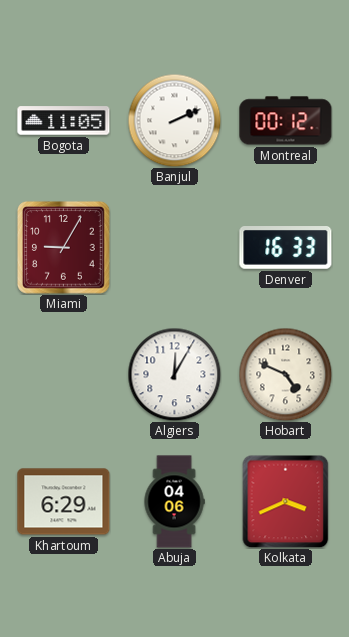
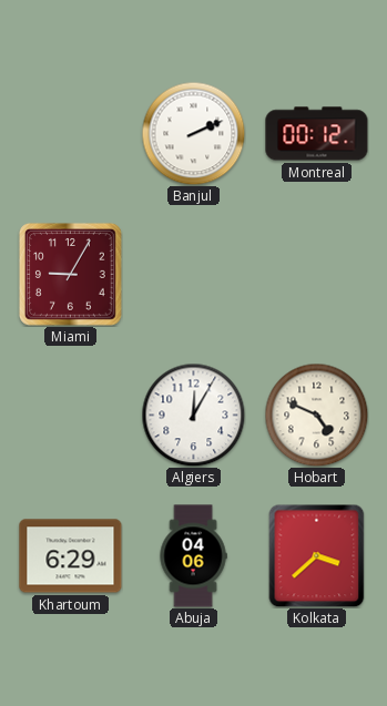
Bogota: 11:05 -> none (64, 121)
Denver: 16:33 -> none (286, 248)
Kolkata: 3:41 -> 3:38 (317, 555)
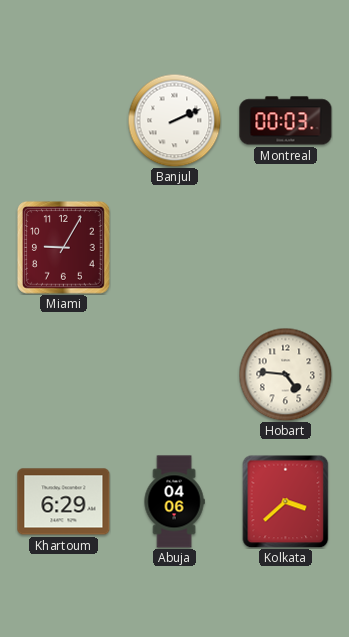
Montreal: 00:12 -> 00:03 (286, 121)
Algiers: 12:05 -> none (193, 415)
Hobart: 4:49 -> 4:46 (285, 374)
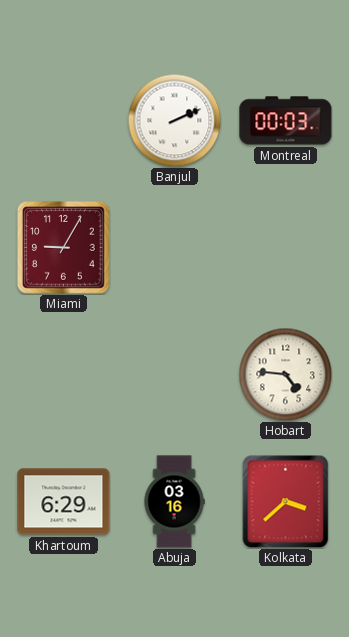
Abuja: 04:06 -> 03:16 (174, 502)
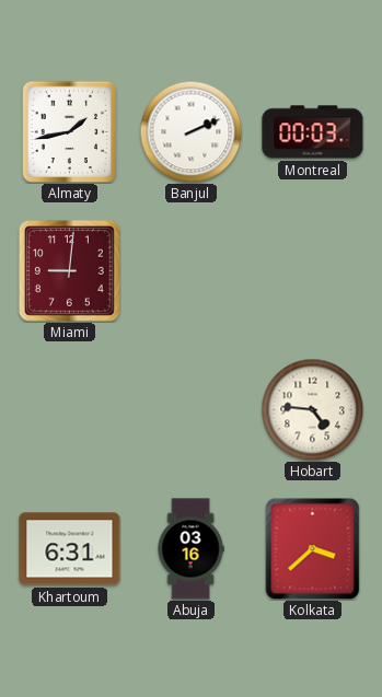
Almaty: none -> 1:43 (70, 131)
Miami: 9:05 -> 9:01 (70, 271)
Khartoum: 6:29 -> 6:31 (70, 549)
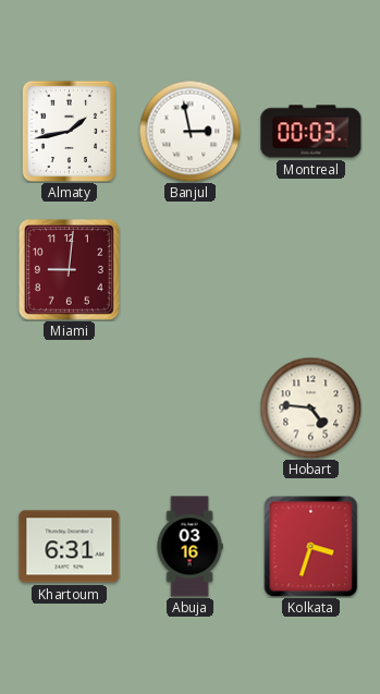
Banjul: 2:11 -> 2:58 (189, 131)
Kolkata: 3:38 -> 3:33 (311, 546)
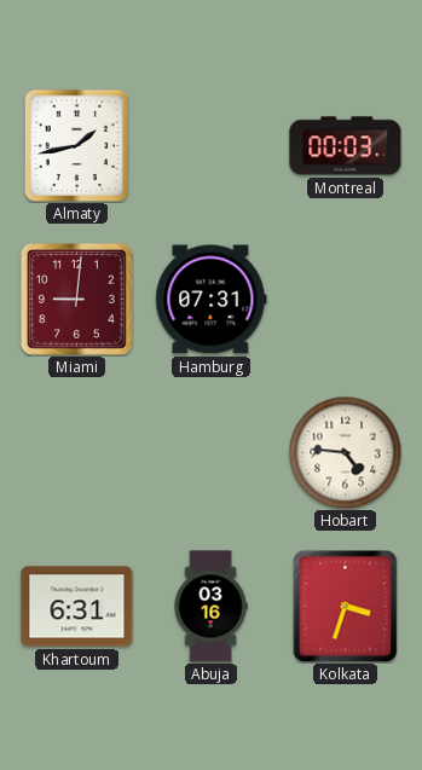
Banjul: 2:58 -> none (189, 131)
Hamburg: none -> 07:31 (212, 300)
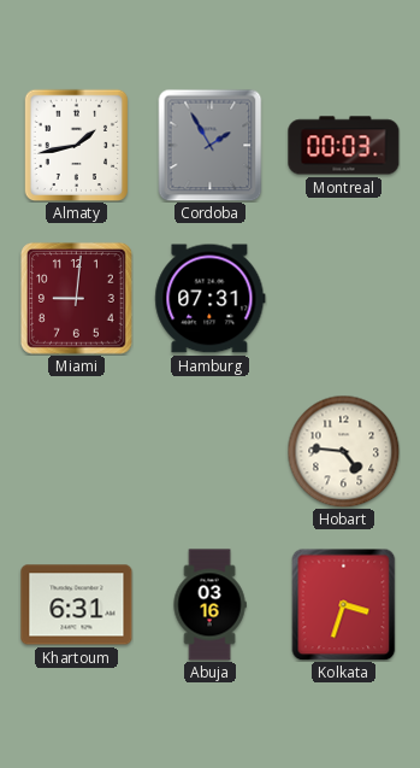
Cordoba: none -> 1:55 (211, 145)
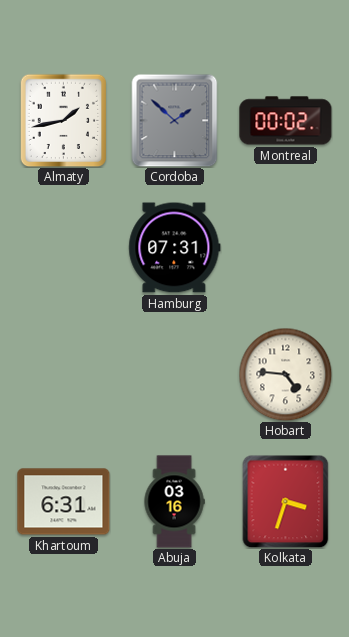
Cordoba: 1:55 -> 1:52 (175, 120)
Montreal: 00:03 -> 00:02 (286, 121)
Miami: 9:01 -> none (77, 299)
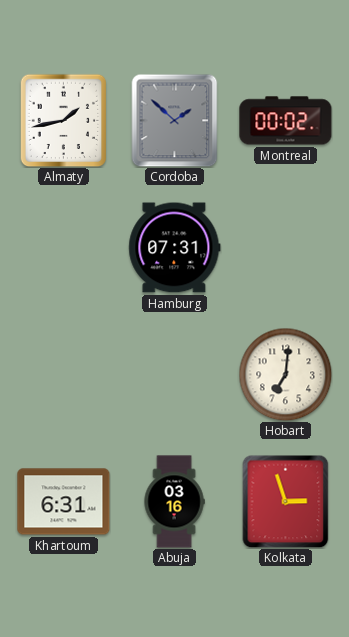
Hobart: 4:46 -> 7:01 (285, 374)
Kolkata: 3:33 -> 2:57 (286, 501)
